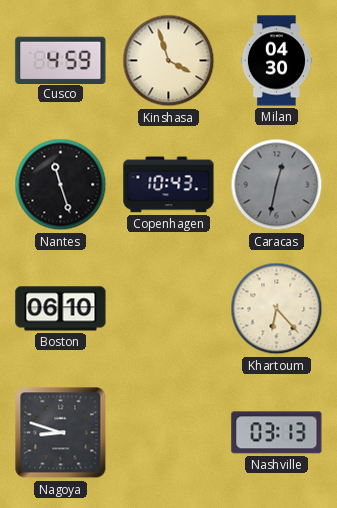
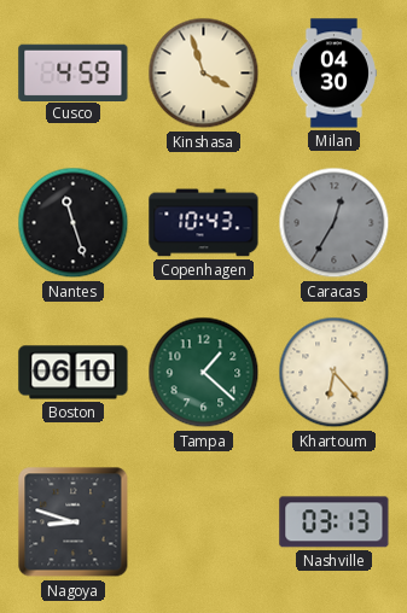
Caracas: 12:32 -> 12:35 (335, 223)
Tampa: none -> 1:22 (204, 373)
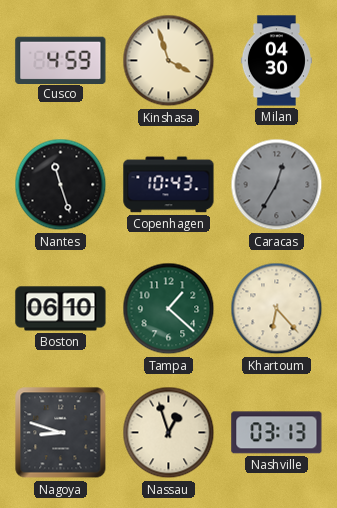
Nassau: none -> 12:57 (169, 433)
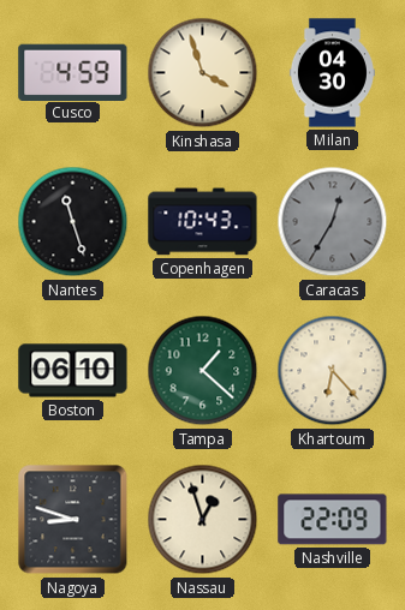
Nashville: 03:13 -> 22:09 (333, 520)
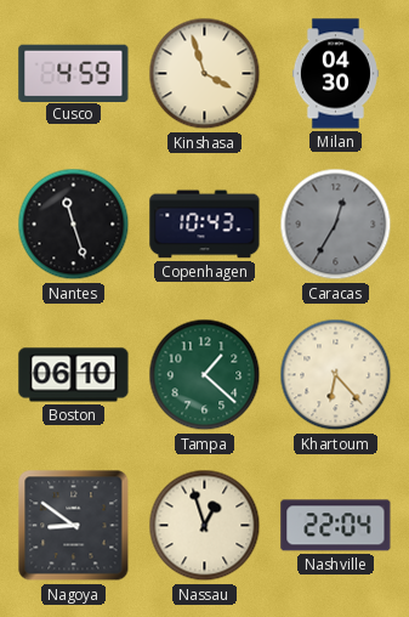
Nagoya: 8:48 -> 8:51 (74, 526)
Nashville: 22:09 -> 22:04 (336, 526)
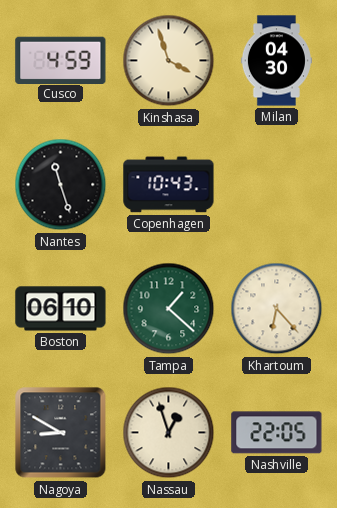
Caracas: 12:35 -> none (336, 225)
Nagoya: 8:51 -> 8:50 (61, 433)
Nashville: 22:04 -> 22:05 (277, 433)
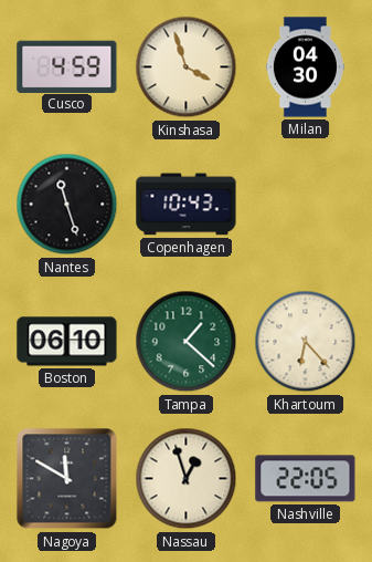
Nagoya: 8:50 -> 11:50 (67, 479)
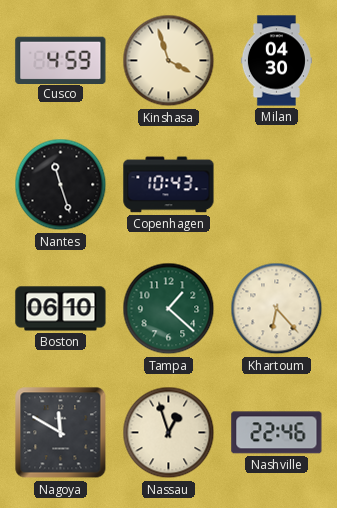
Nashville: 22:05 -> 22:46 (277, 433)
